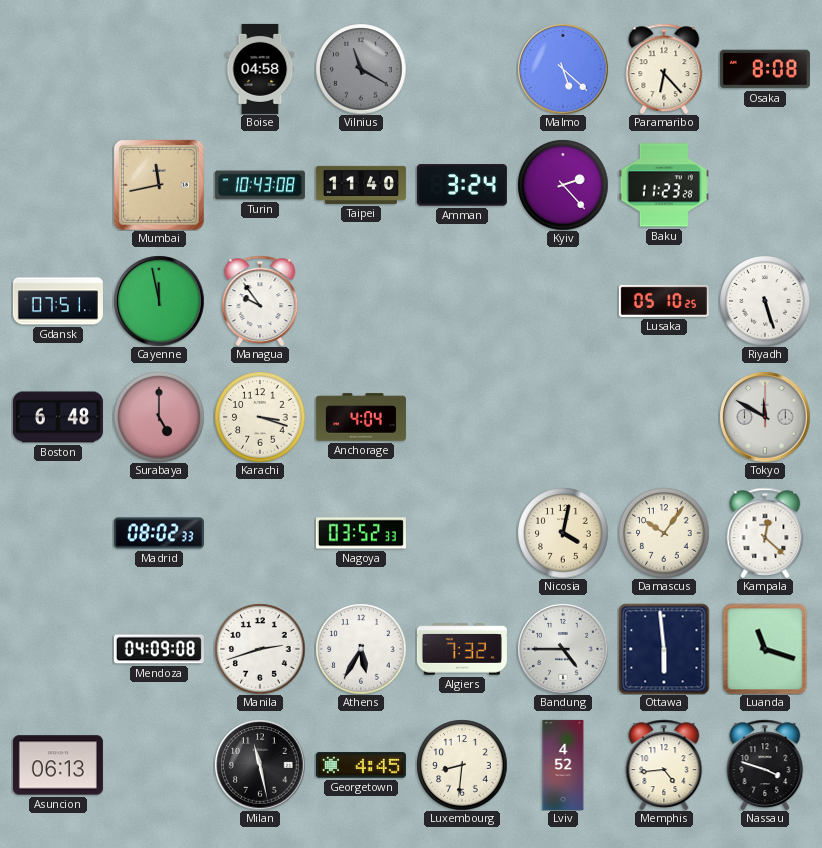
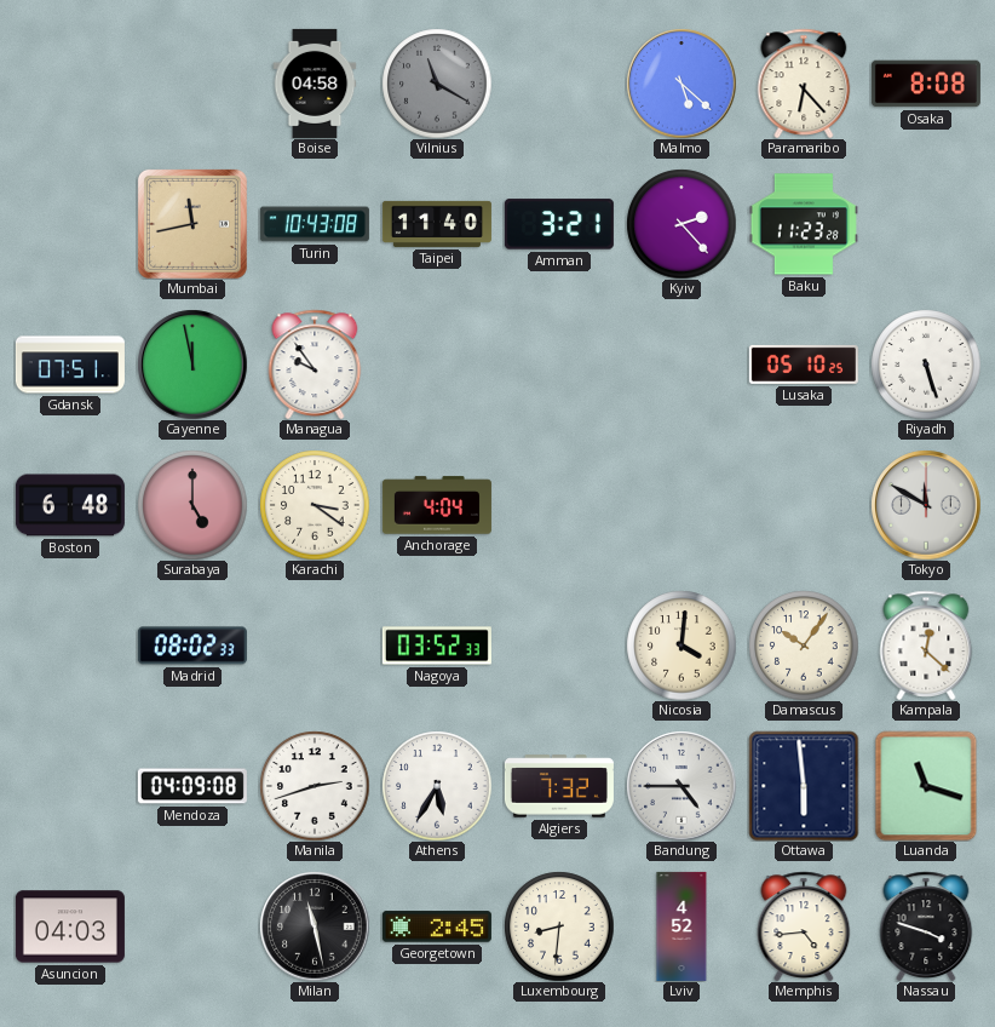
Amman: 3:24 -> 3:21 (559, 224)
Karachi: 3:18 -> 3:21 (315, 505)
Nicosia: 4:02 -> 4:01 (681, 646)
Asuncion: 06:13 -> 04:03 (70, 926)
Georgetown: 4:45 -> 2:45 (437, 926)
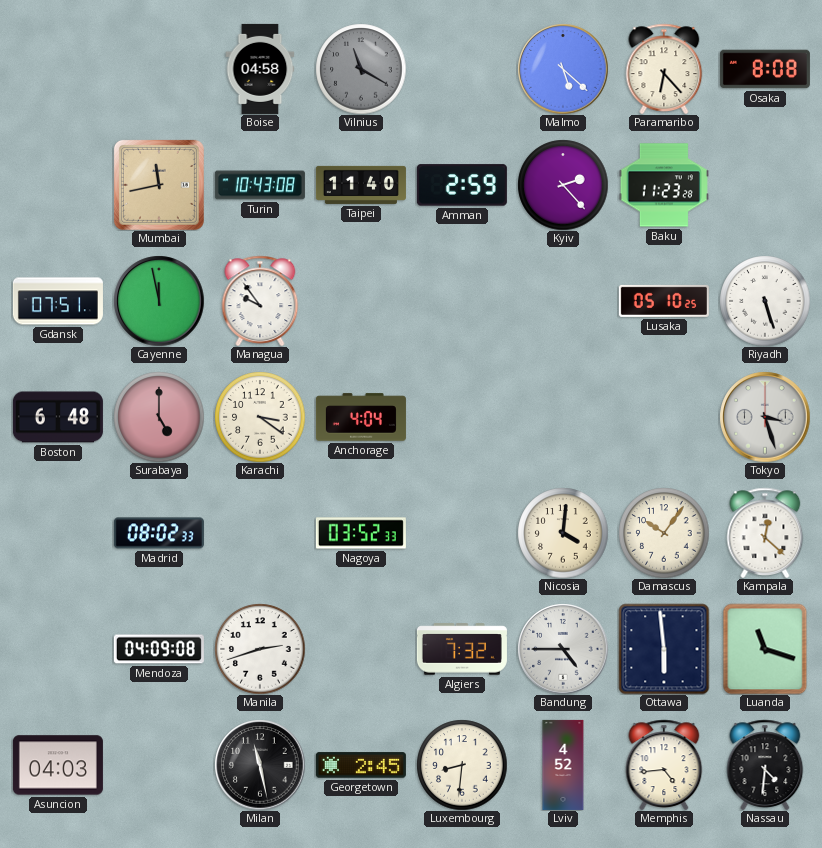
Amman: 3:21 -> 2:59 (462, 185)
Tokyo: 11:50 -> 3:27 (765, 417)
Athens: 5:35 -> none (437, 786)
Nassau: 3:48 -> 4:31 (765, 764)
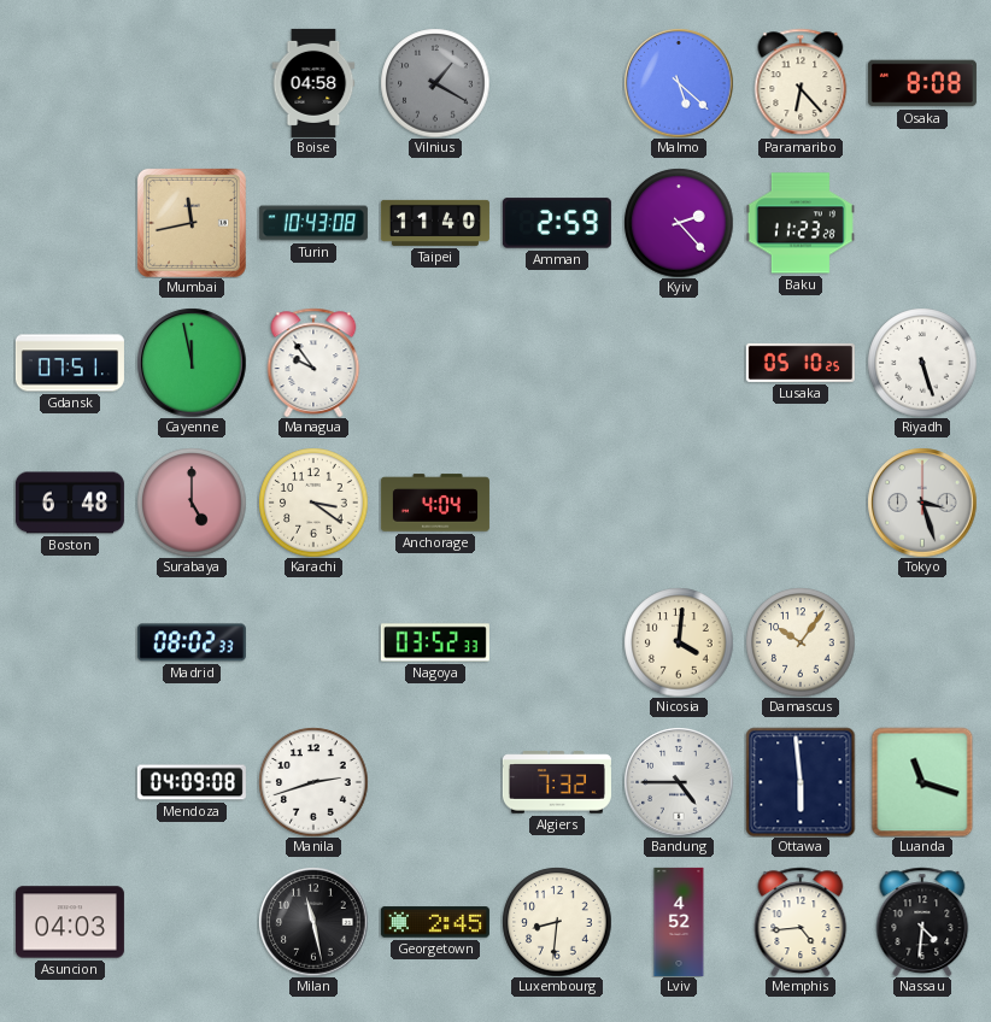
Vilnius: 11:20 -> 1:20 (435, 83)
Kampala: 12:22 -> none (765, 532)
